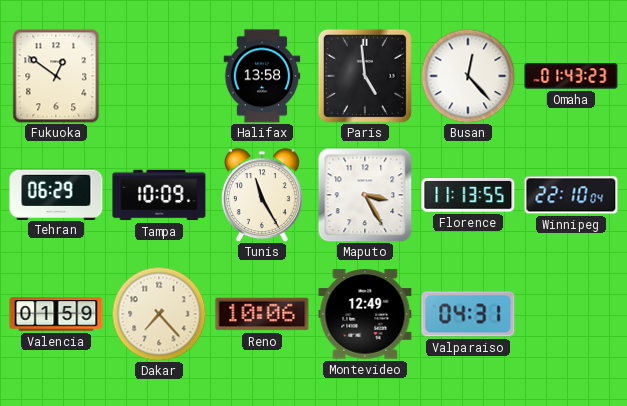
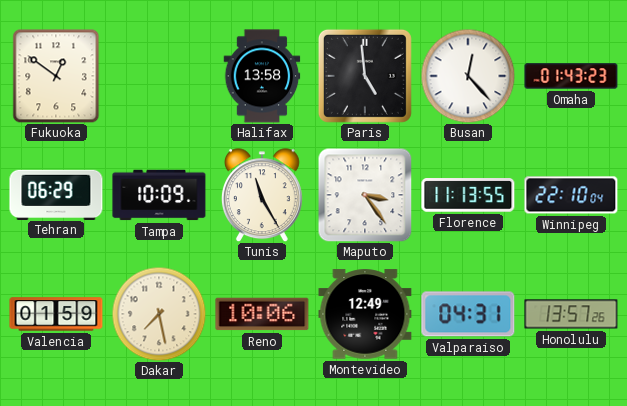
Maputo: 3:25 -> 3:24 (365, 195)
Dakar: 7:23 -> 7:28 (159, 314)
Honolulu: none -> 13:57 (571, 314)
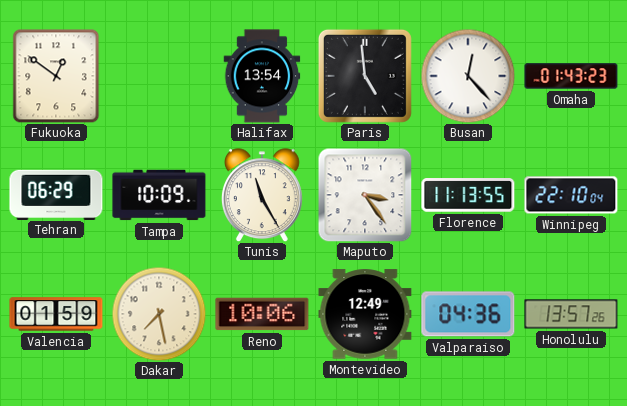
Halifax: 13:58 -> 13:54 (262, 76)
Valparaiso: 04:31 -> 04:36 (468, 314)
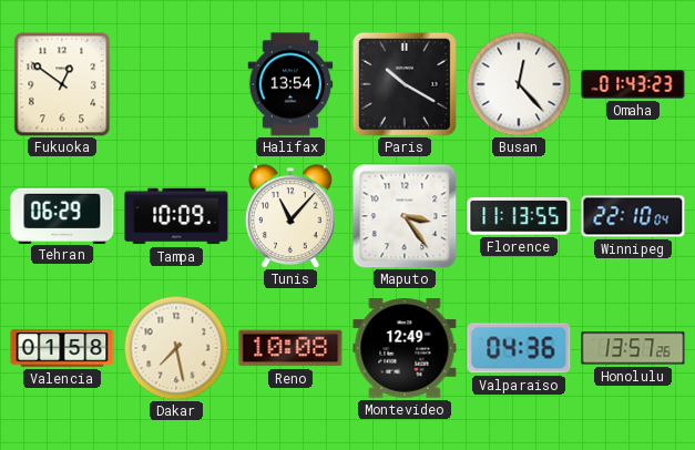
Paris: 4:59 -> 10:20 (405, 84)
Tunis: 11:25 -> 11:07 (290, 216)
Valencia: 01:59 -> 01:58 (62, 348)
Reno: 10:06 -> 10:08 (290, 348)
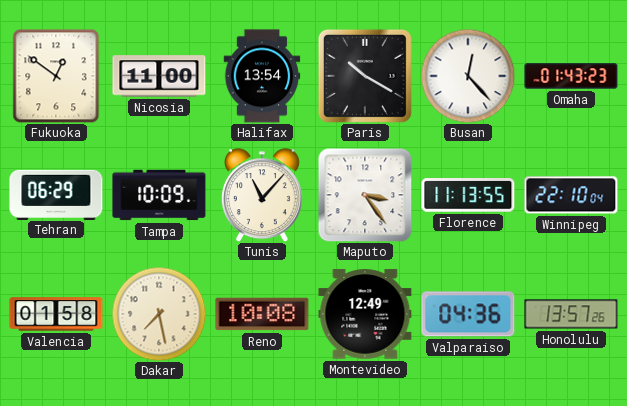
Nicosia: none -> 11:00 (159, 76)
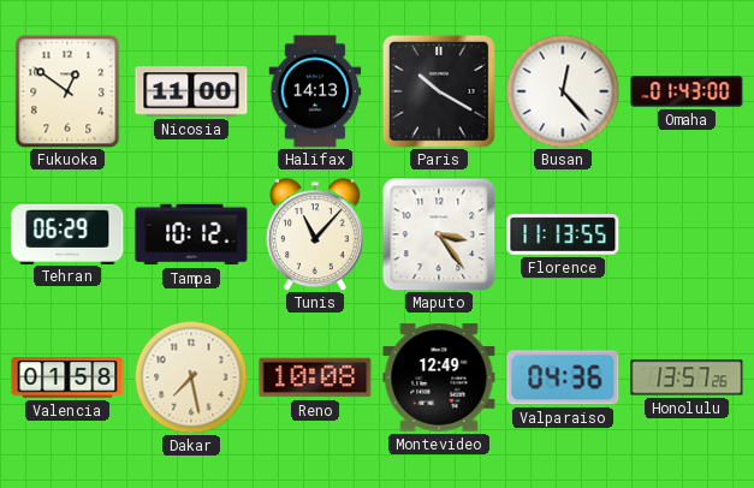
Halifax: 13:54 -> 14:13 (315, 91)
Omaha: 01:43:23 -> 01:43:00 (687, 91)
Tampa: 10:09 -> 10:12 (191, 234)
Winnipeg: 22:10 -> none (571, 195)
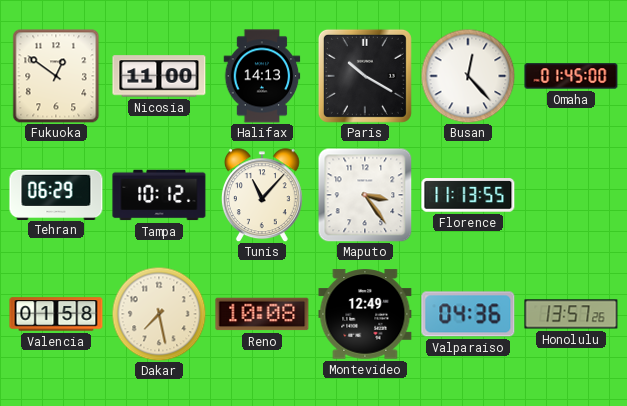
Omaha: 01:43 -> 01:45 (571, 76)
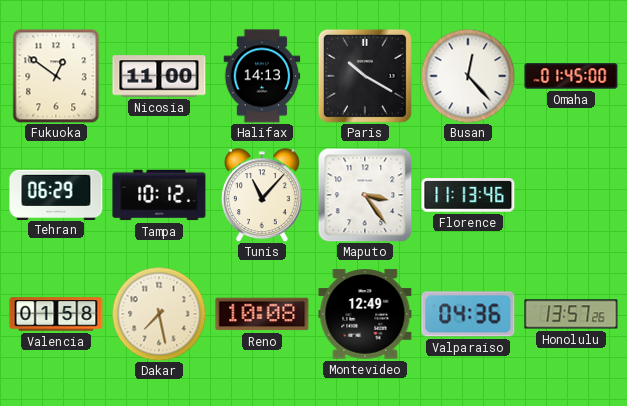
Florence: 11:13:55 -> 11:13:46 (468, 195)
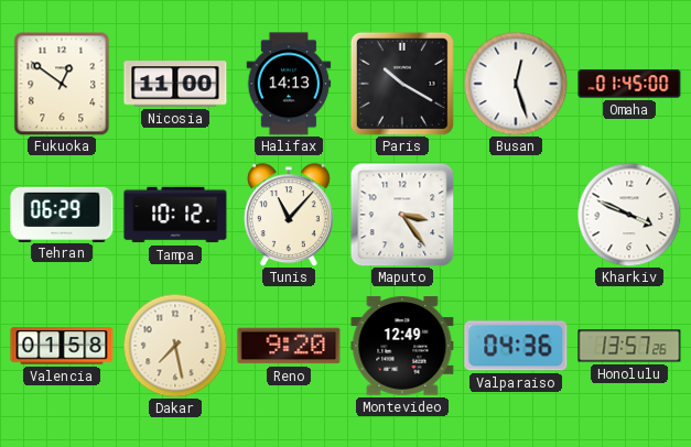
Busan: 12:23 -> 12:27 (516, 84)
Florence: 11:13 -> none (468, 195)
Kharkiv: none -> 3:49 (629, 215)
Reno: 10:08 -> 9:20 (289, 346)
